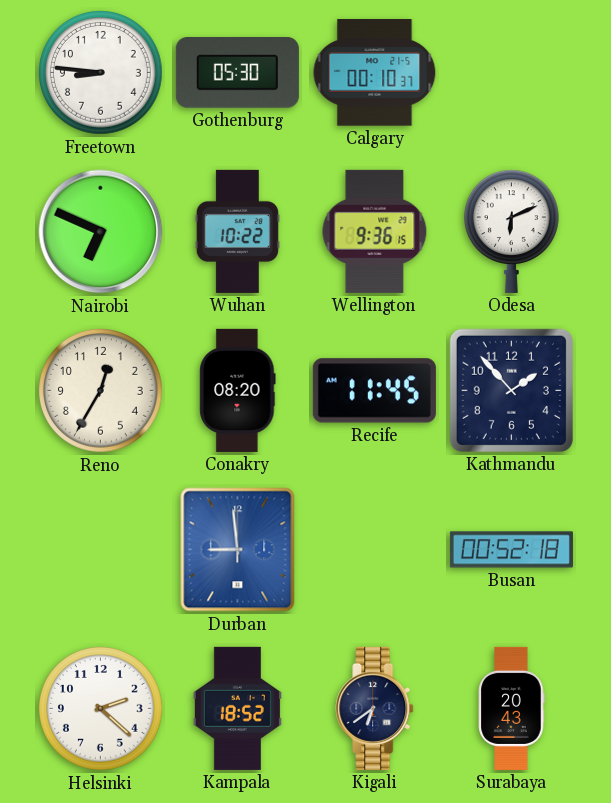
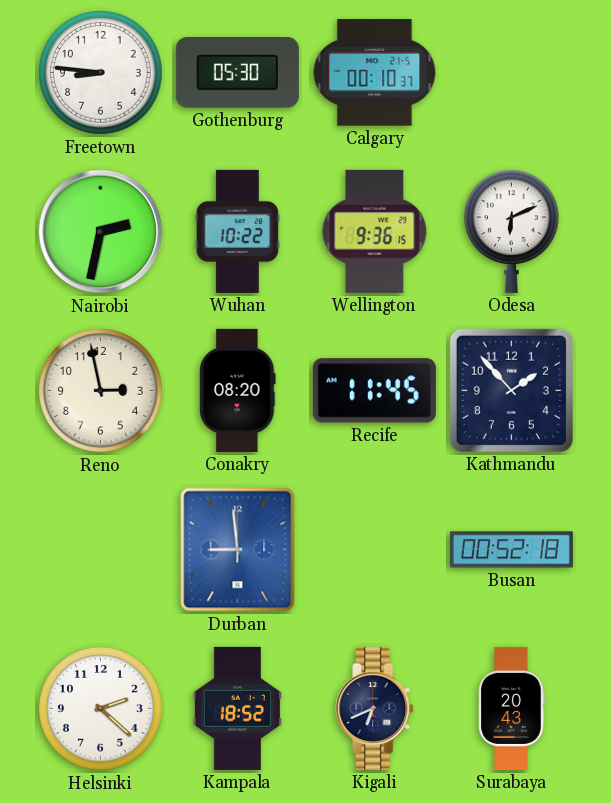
Nairobi: 6:49 -> 2:32 (101, 232)
Reno: 12:35 -> 2:58 (101, 391)
Kigali: 6:39 -> 6:41 (375, 708)
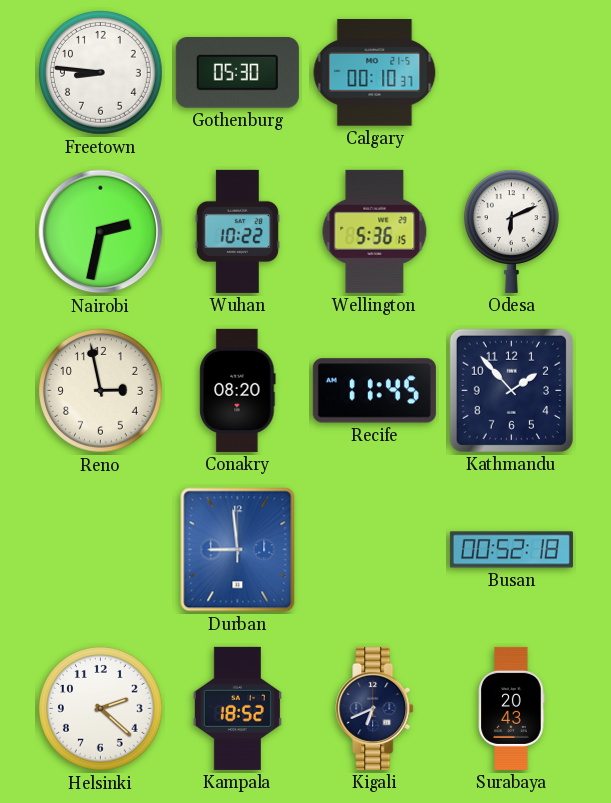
Wellington: 9:36 -> 5:36 (375, 231)
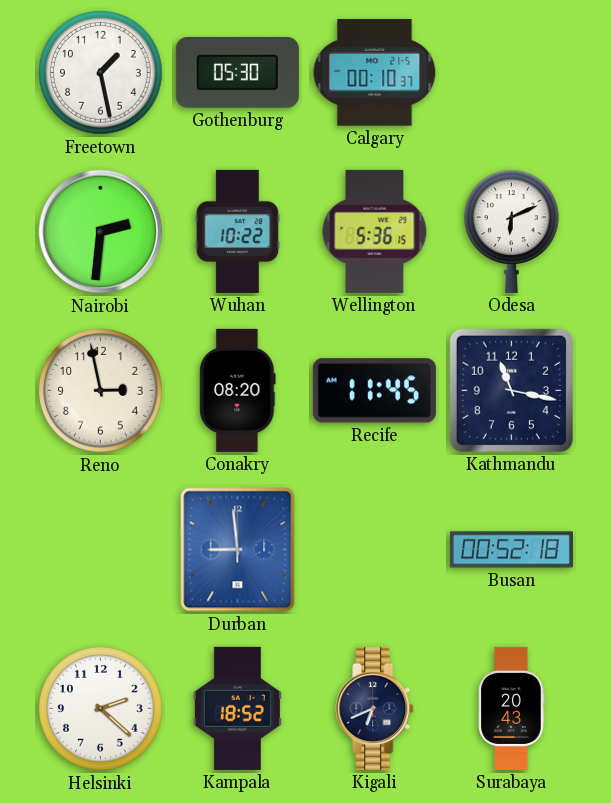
Freetown: 8:46 -> 1:28 (101, 73)
Nairobi: 2:32 -> 2:31 (101, 232)
Kathmandu: 1:53 -> 11:17 (511, 390)
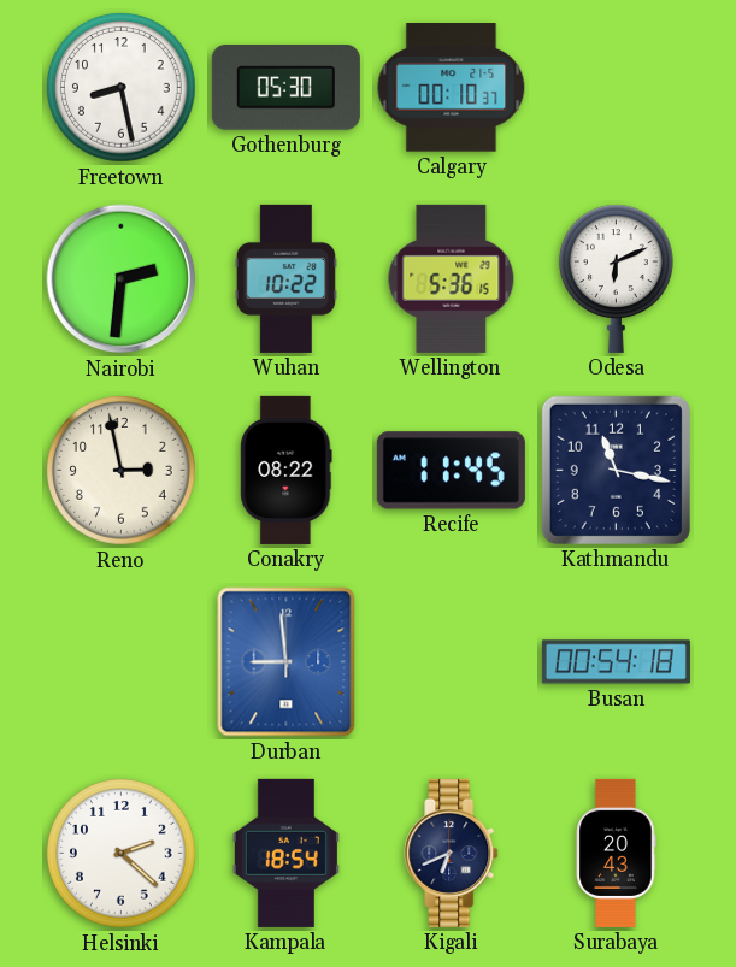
Freetown: 1:28 -> 8:28 (122, 88)
Conakry: 08:20 -> 08:22 (287, 470)
Busan: 00:52 -> 00:54 (616, 662)
Kampala: 18:52 -> 18:54 (285, 853)
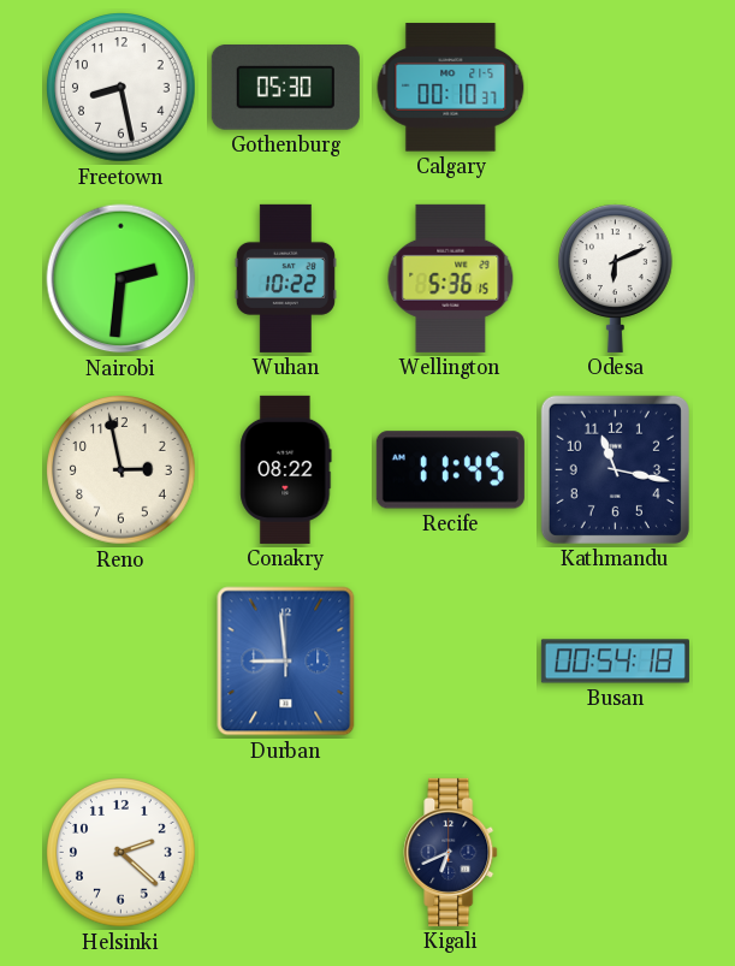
Kampala: 18:54 -> none (285, 853)
Surabaya: 20:43 -> none (616, 853)
